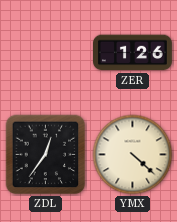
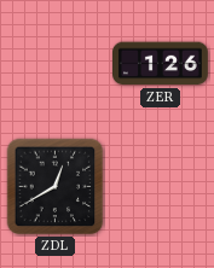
ZDL: 12:36 -> 12:40 (56, 187)
YMX: 4:22 -> none (133, 155)
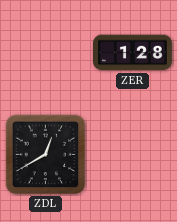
ZER: 1:26 -> 1:28 (133, 53)
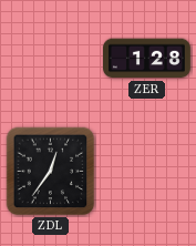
ZDL: 12:40 -> 12:36 (51, 172)
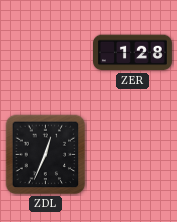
ZDL: 12:36 -> 12:34 (46, 155)
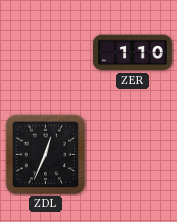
ZER: 1:28 -> 1:10 (133, 53)
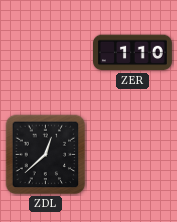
ZDL: 12:34 -> 12:38 (46, 155)
